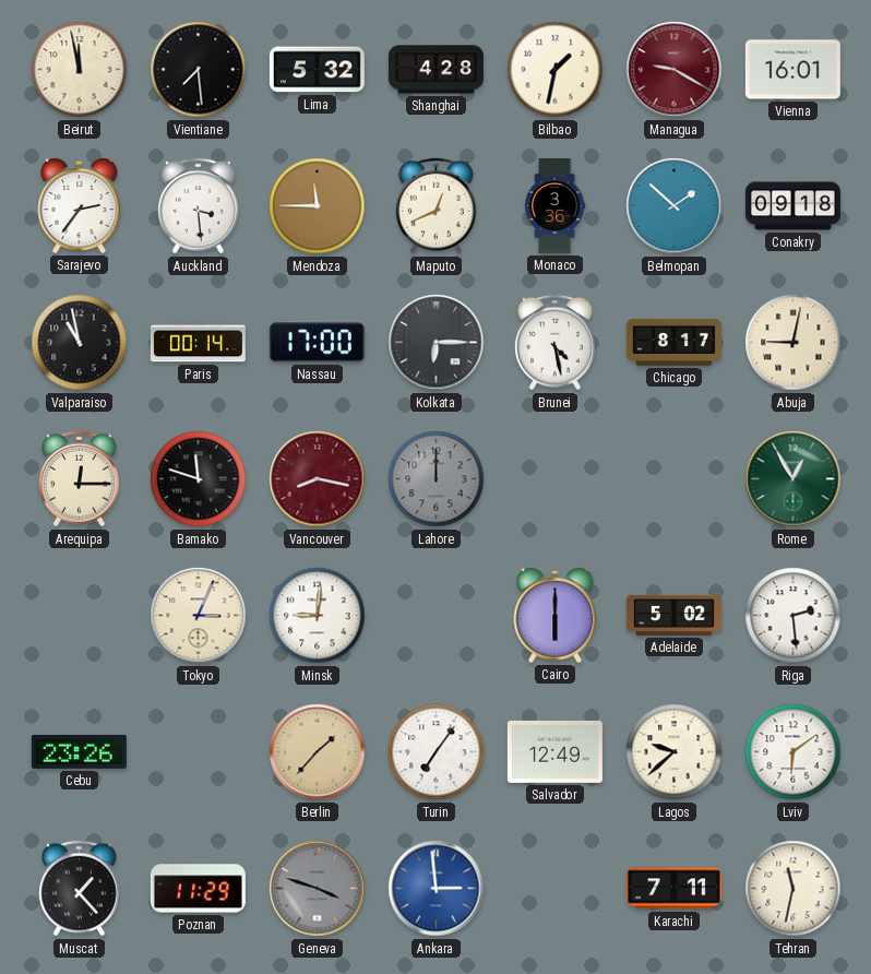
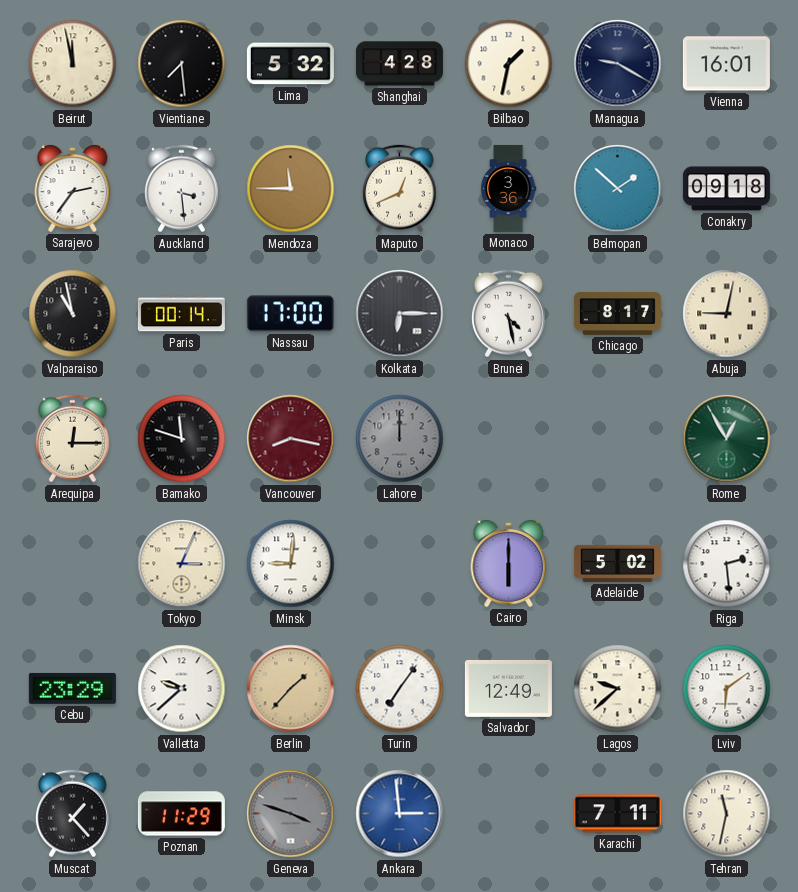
Managua dial: burgundy -> navy (618, 64)
Cebu: 23:26 -> 23:29 (72, 688)
Valletta: none -> 9:38 (182, 689)
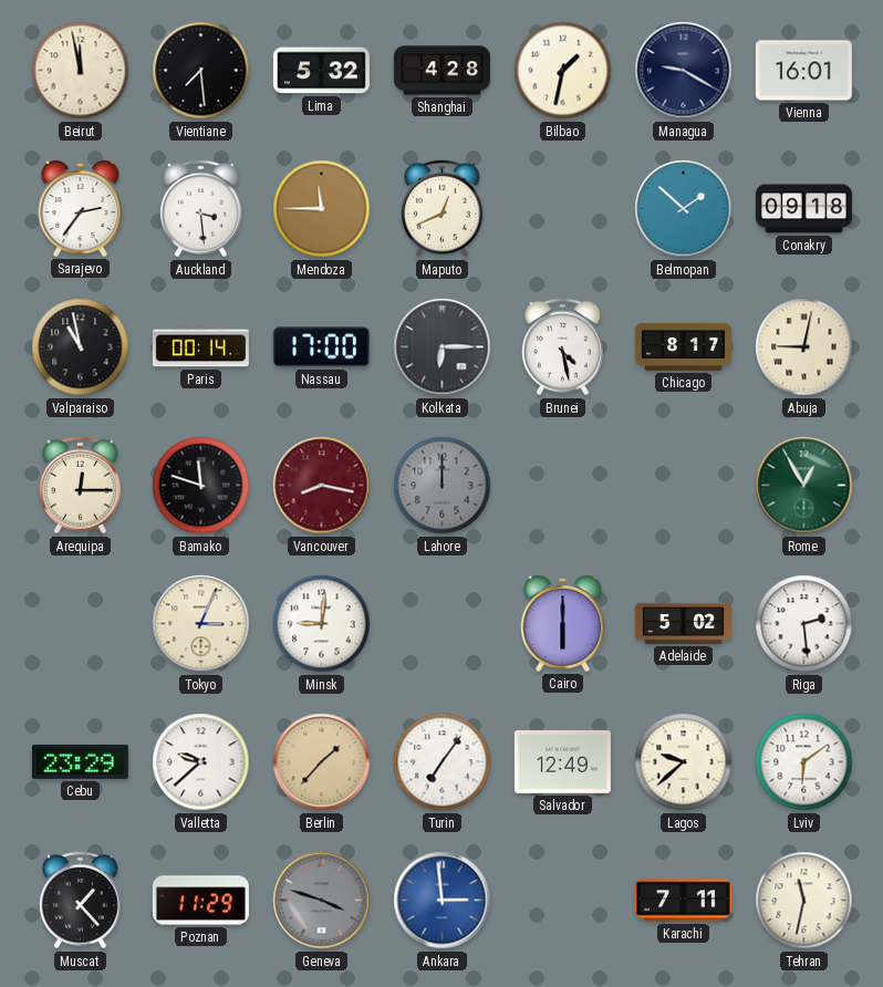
Monaco: 3:36 -> none (508, 188)
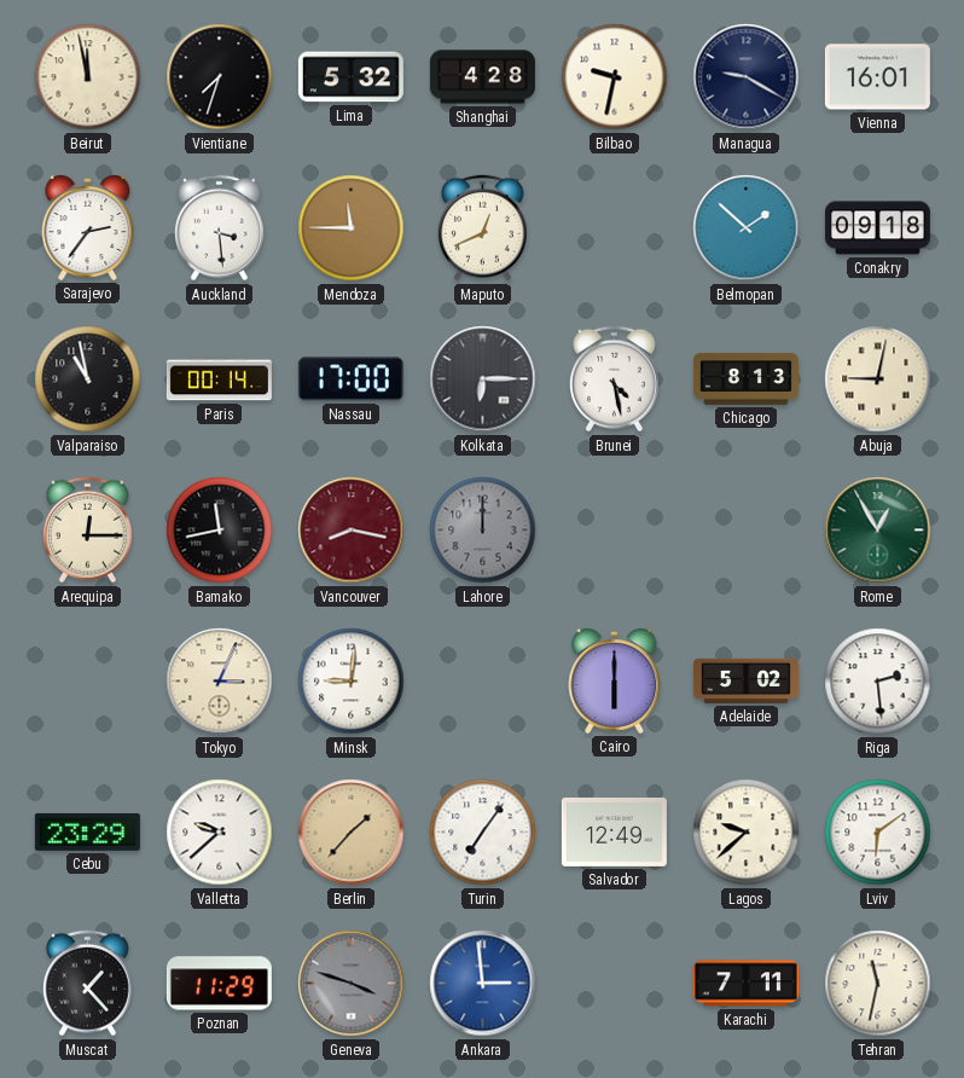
Vientiane: 7:29 -> 7:33 (220, 77)
Bilbao: 1:32 -> 9:32 (615, 77)
Chicago: 8:17 -> 8:13 (745, 378)
Bamako: 11:48 -> 11:43 (220, 531)
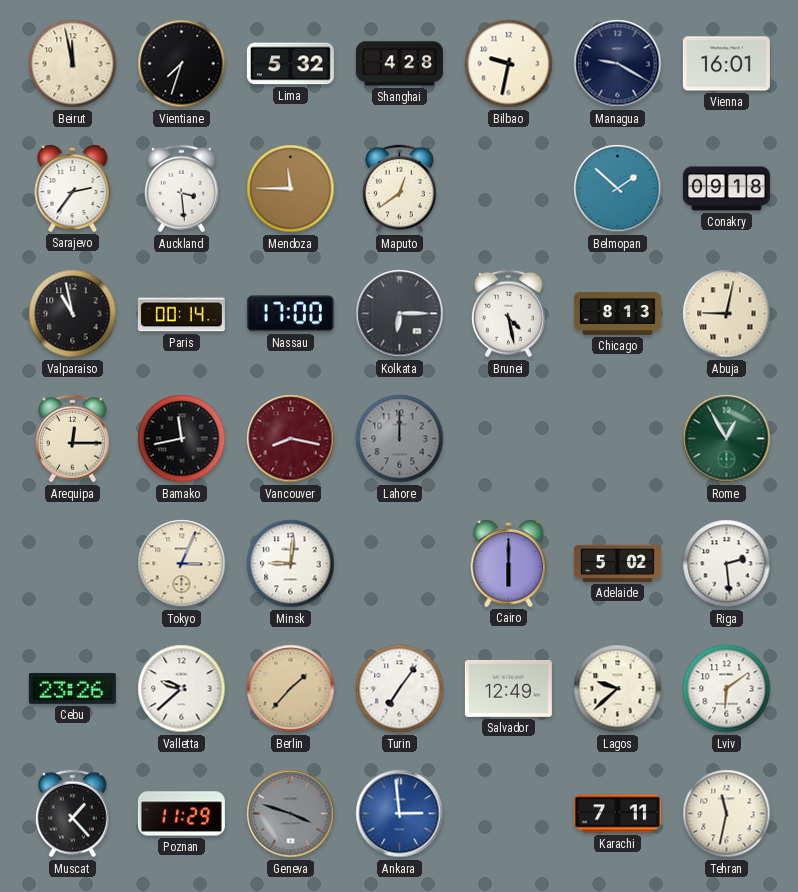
Maputo: 12:41 -> 12:39 (399, 189)
Cebu: 23:29 -> 23:26 (72, 688)
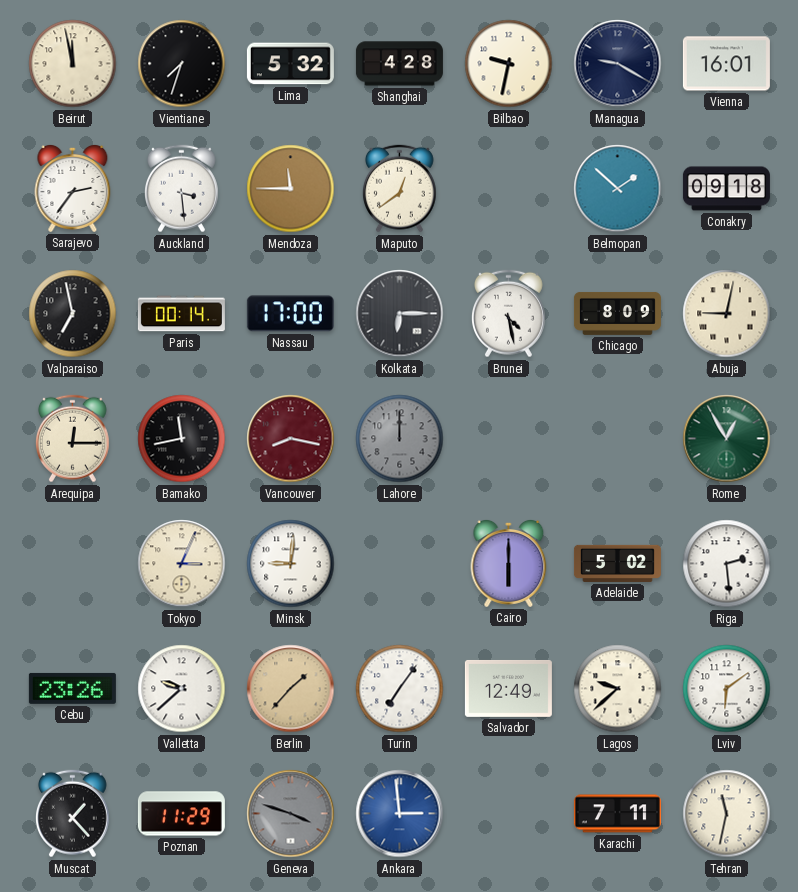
Valparaiso: 10:58 -> 6:58 (73, 314)
Chicago: 8:13 -> 8:09 (617, 313)
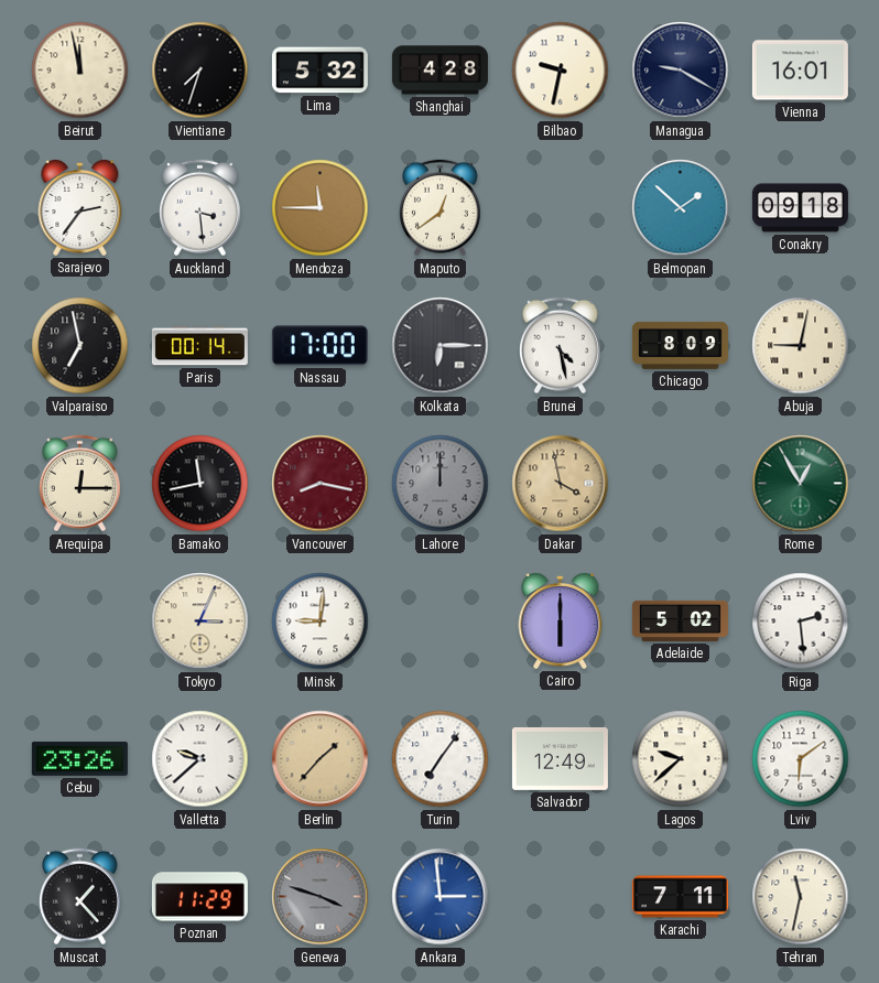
Dakar: none -> 3:58 (561, 484)
